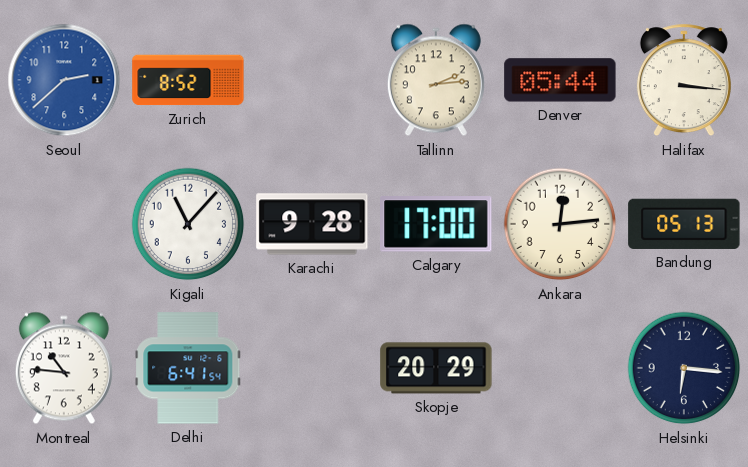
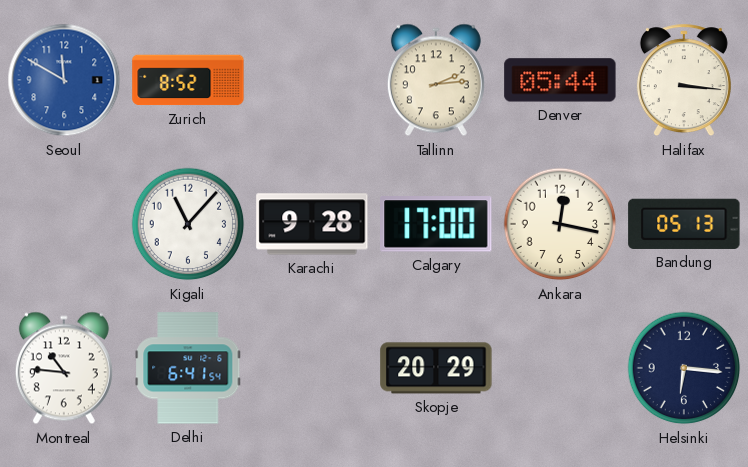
Seoul: 2:38 -> 11:50 (64, 80)
Ankara: 12:14 -> 12:17 (560, 224)
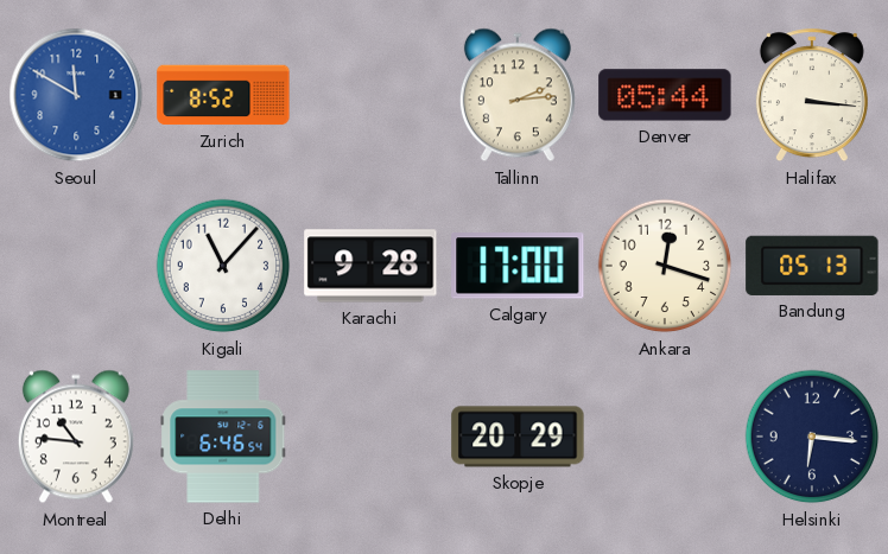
Ankara: 12:17 -> 12:18 (665, 266)
Delhi: 6:41 -> 6:46 (223, 437)
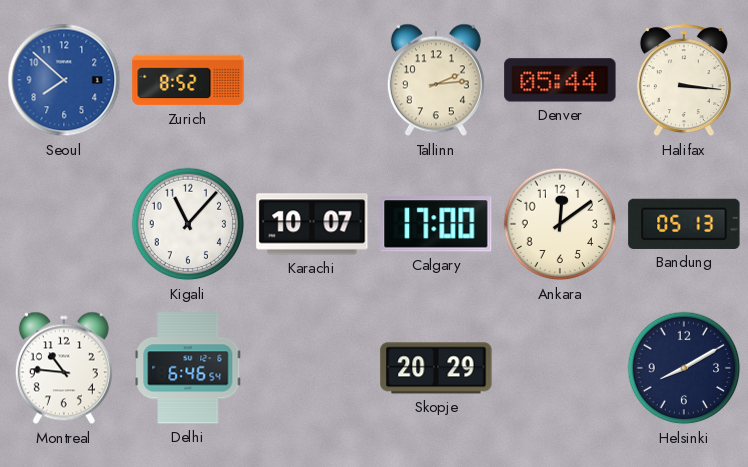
Seoul: 11:50 -> 7:52 (64, 80)
Karachi: 9:28 -> 10:07 (312, 224)
Ankara: 12:18 -> 12:09 (560, 224)
Helsinki: 6:16 -> 8:10 (684, 368)
